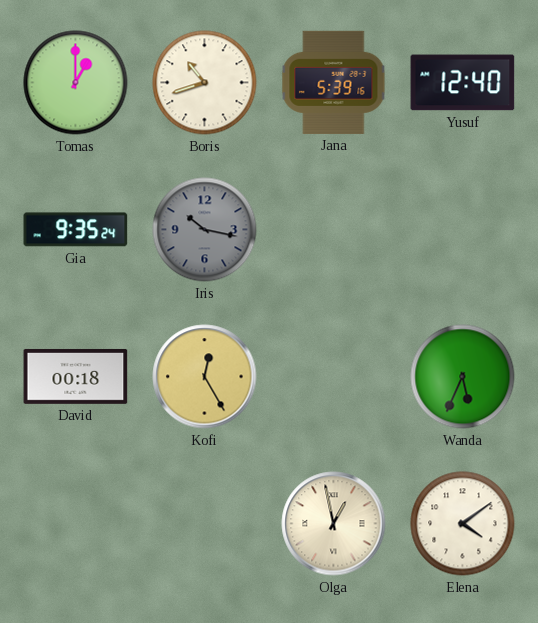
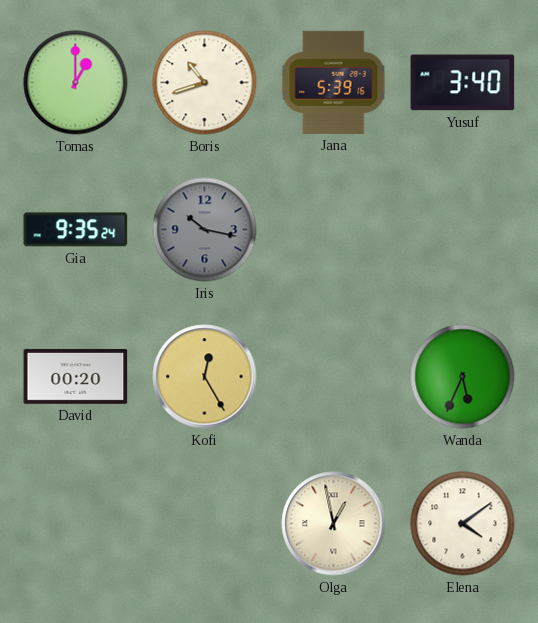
Yusuf: 12:40 -> 3:40 (463, 83)
David: 00:18 -> 00:20 (76, 376)
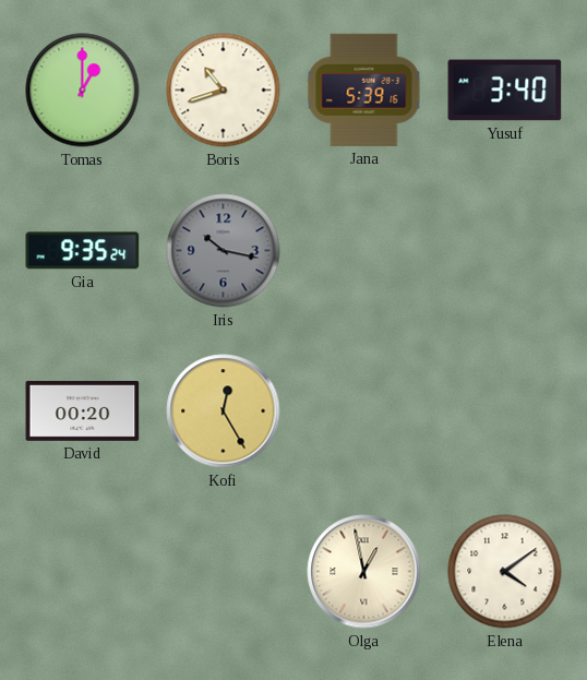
Wanda: 5:34 -> none (463, 377)
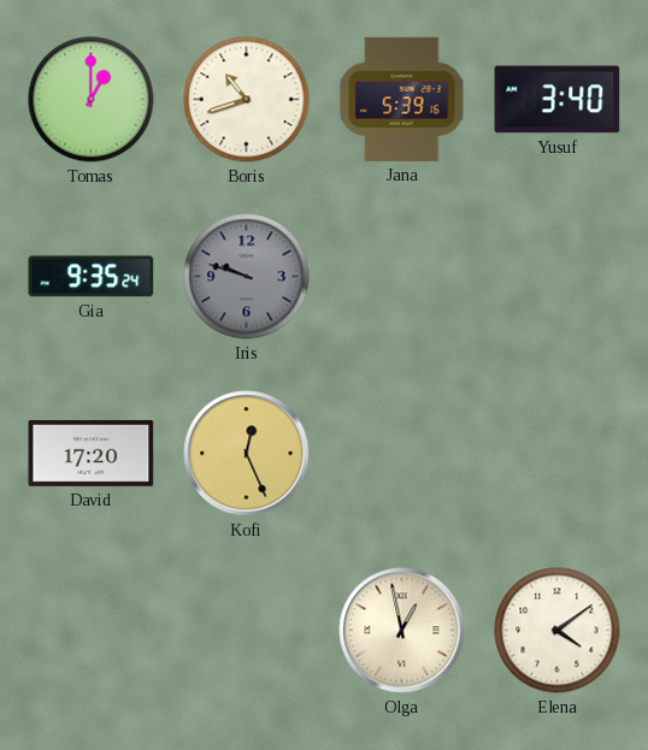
Iris: 10:17 -> 9:48 (247, 277)
David: 00:20 -> 17:20 (92, 453)
Kofi: 12:25 -> 12:26 (247, 454)
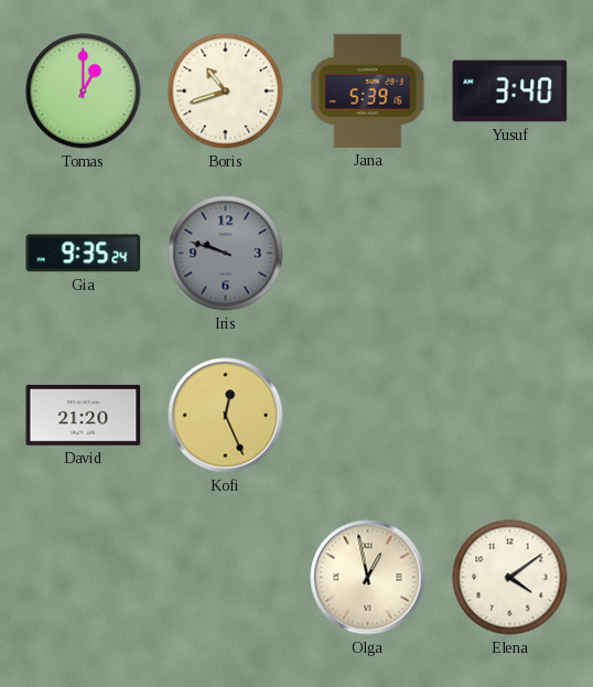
David: 17:20 -> 21:20 (84, 415)
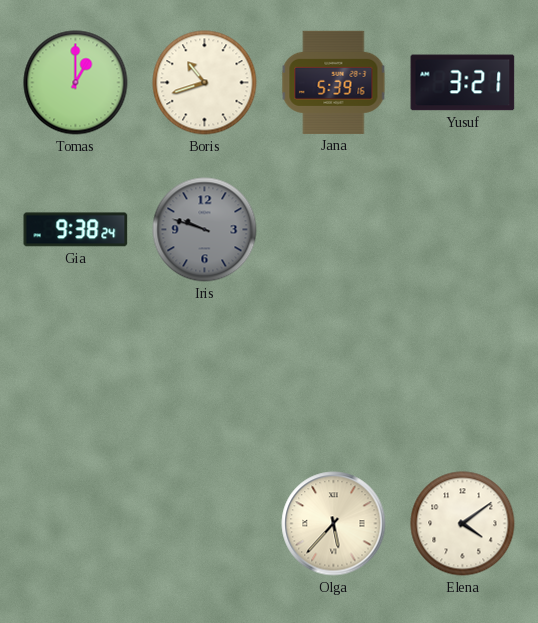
Yusuf: 3:40 -> 3:21 (463, 83)
Gia: 9:35 -> 9:38 (76, 230)
David: 21:20 -> none (84, 415)
Kofi: 12:26 -> none (226, 416)
Olga: 12:58 -> 5:37 (334, 524)
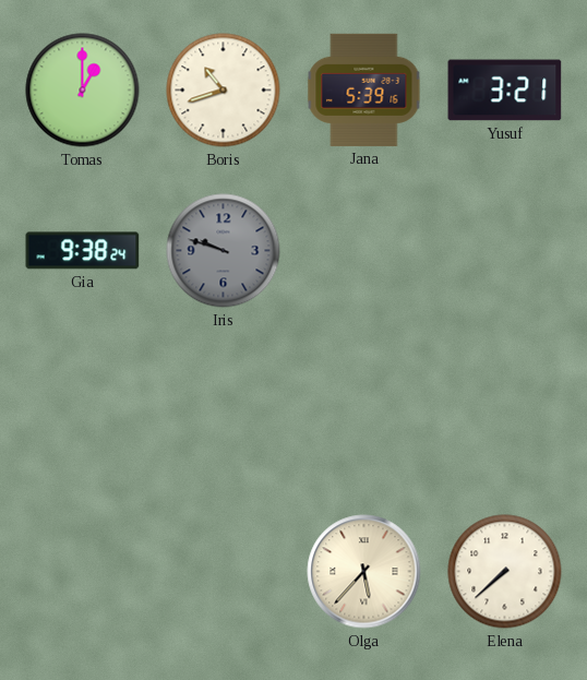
Elena: 4:09 -> 7:38 (505, 572)
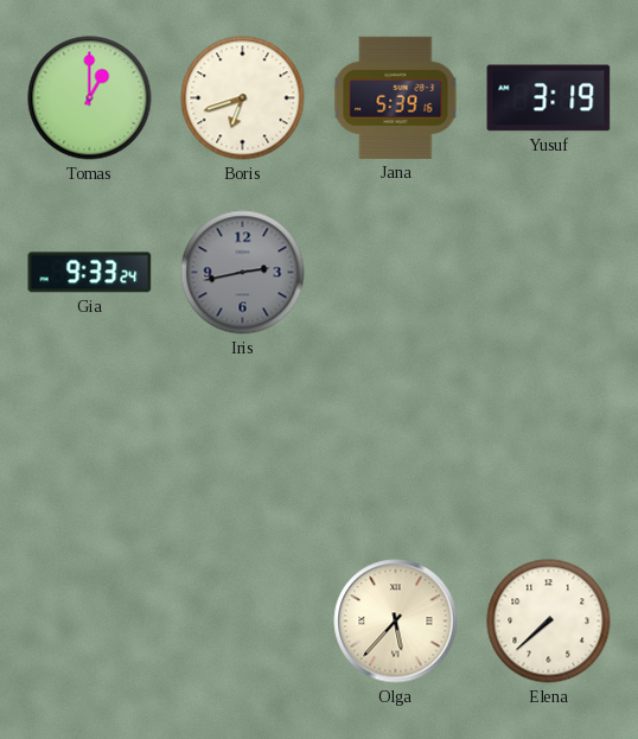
Boris: 10:42 -> 6:42 (243, 98)
Yusuf: 3:21 -> 3:19 (549, 98)
Gia: 9:38 -> 9:33 (90, 273)
Iris: 9:48 -> 2:43 (243, 273)
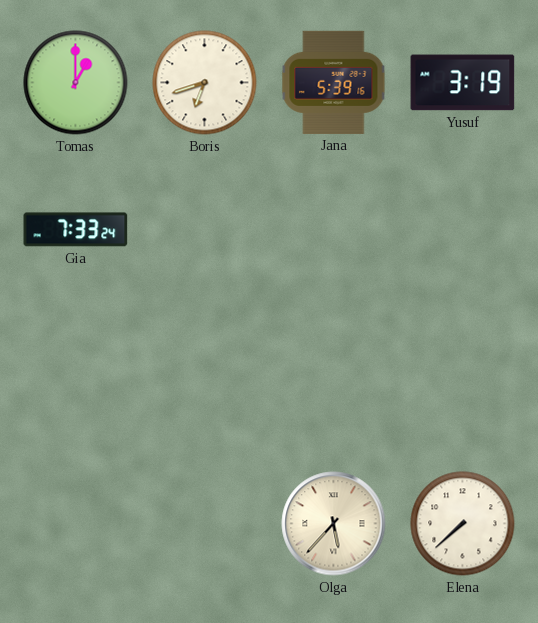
Gia: 9:33 -> 7:33 (76, 230)
Iris: 2:43 -> none (243, 273)
